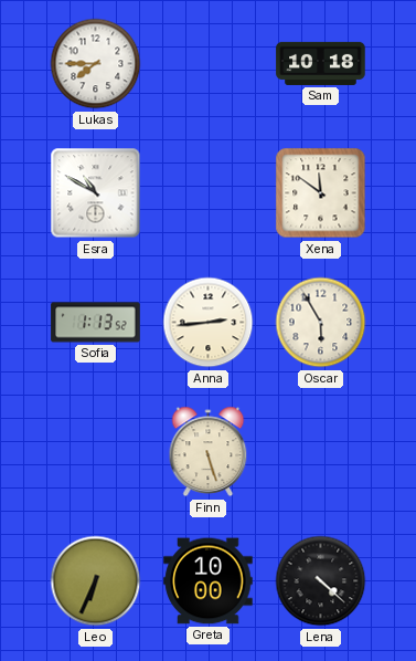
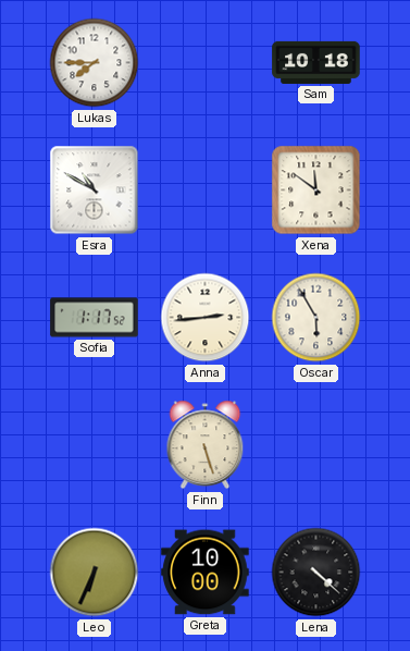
Sofia: 1:13 -> 1:17 (95, 318)
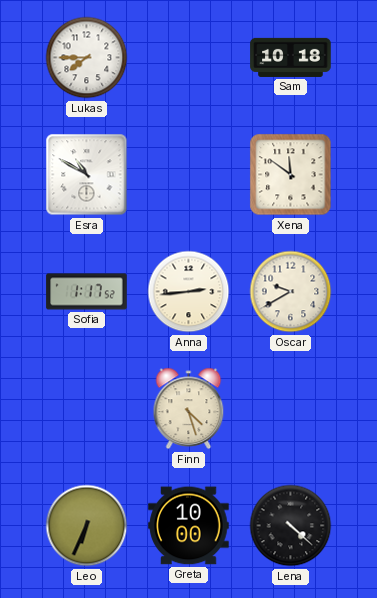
Oscar: 5:55 -> 9:40 (291, 292)
Finn: 5:27 -> 4:27 (189, 409)
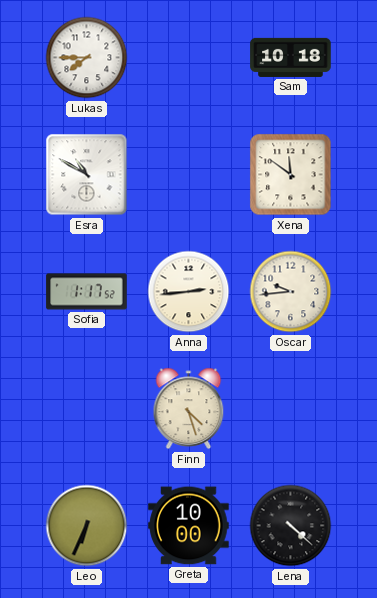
Oscar: 9:40 -> 9:44 (291, 292)
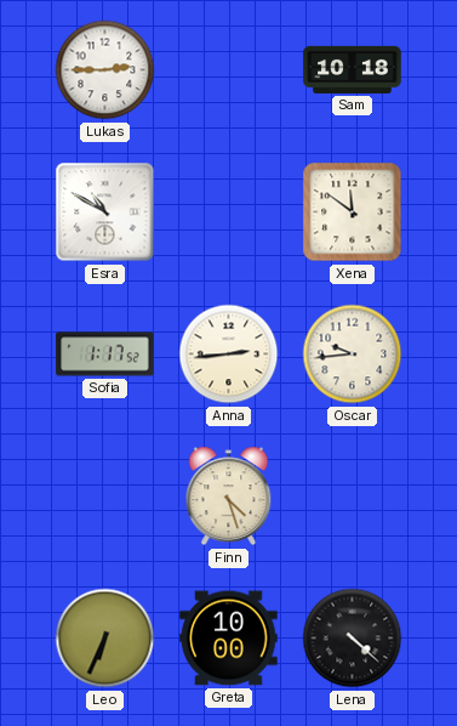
Lukas: 7:45 -> 2:45 (105, 70)
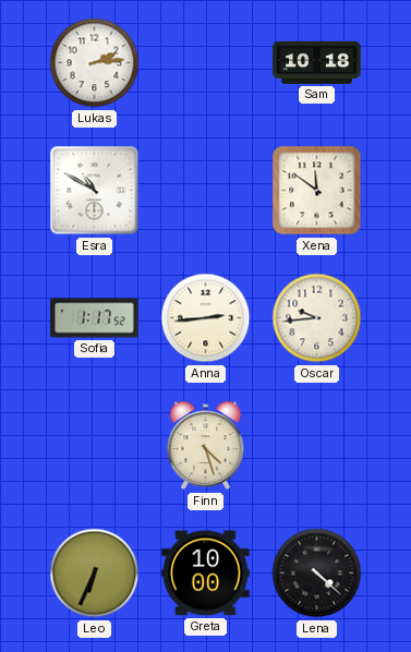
Lukas: 2:45 -> 2:14 (95, 63)
